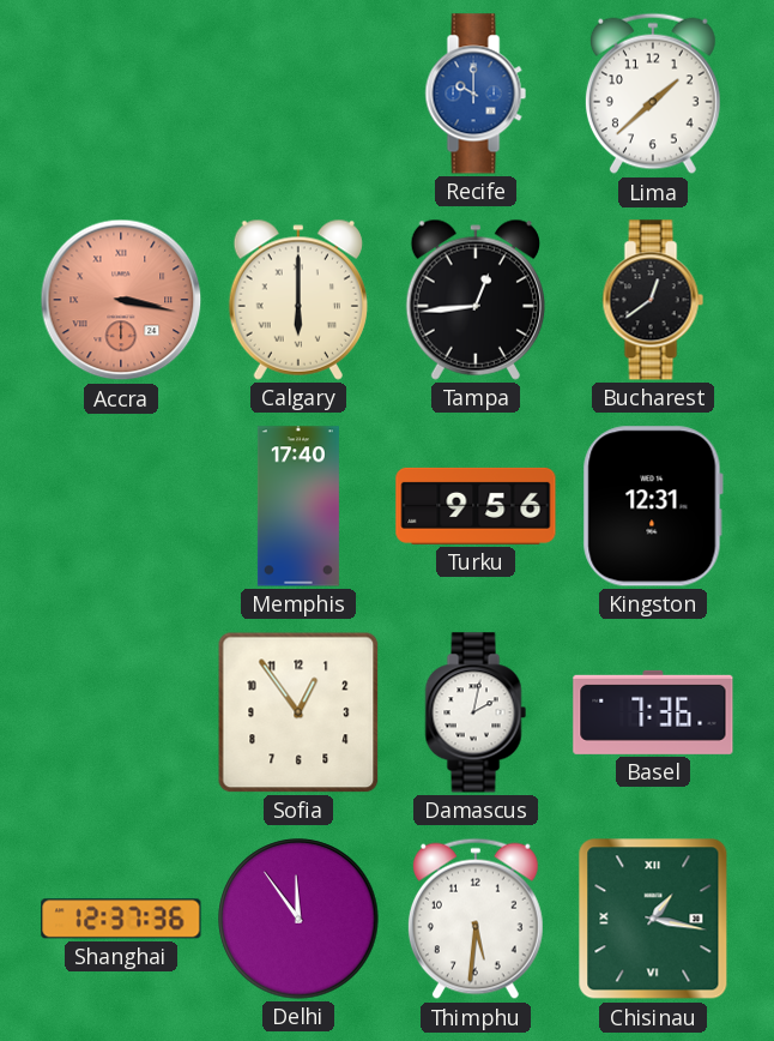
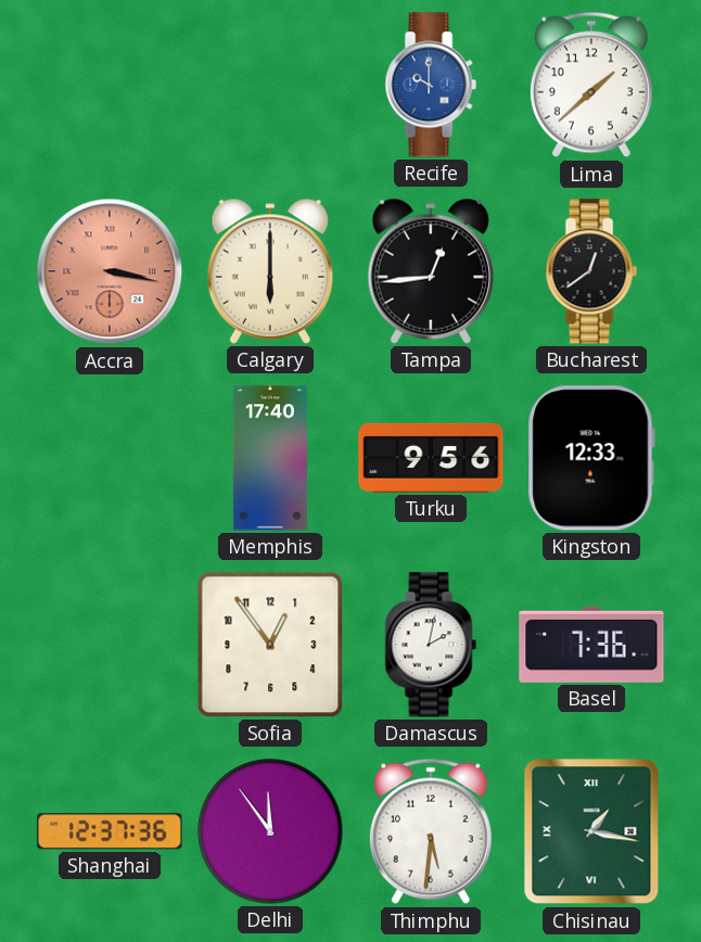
Kingston: 12:31 -> 12:33 (591, 458)
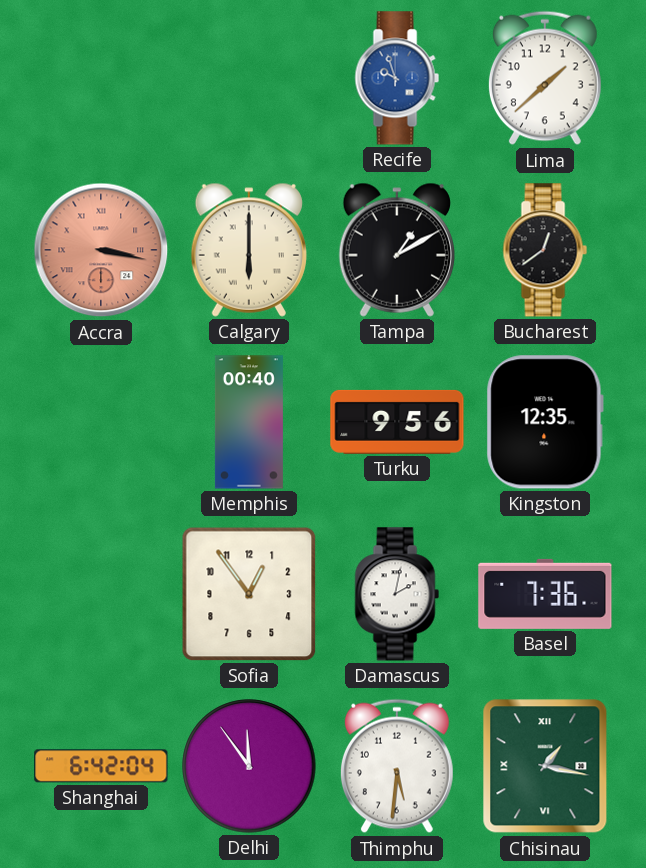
Recife: 10:00 -> 9:57 (397, 78)
Tampa: 12:44 -> 1:10 (397, 250)
Memphis: 17:40 -> 00:40 (249, 422)
Kingston: 12:33 -> 12:35 (545, 422)
Shanghai: 12:37 -> 6:42 (101, 766)
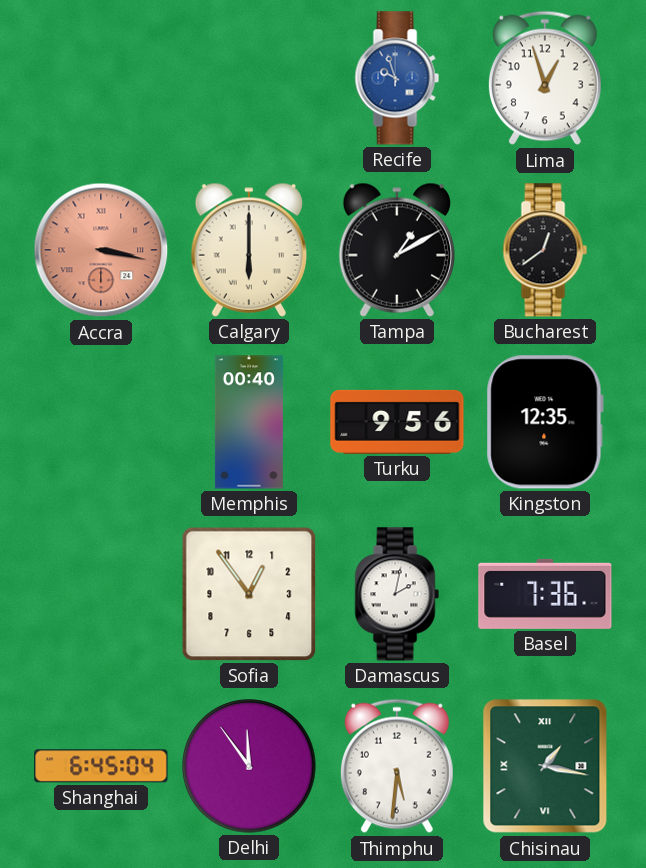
Lima: 1:38 -> 12:57 (545, 78)
Shanghai: 6:42 -> 6:45 (101, 766)
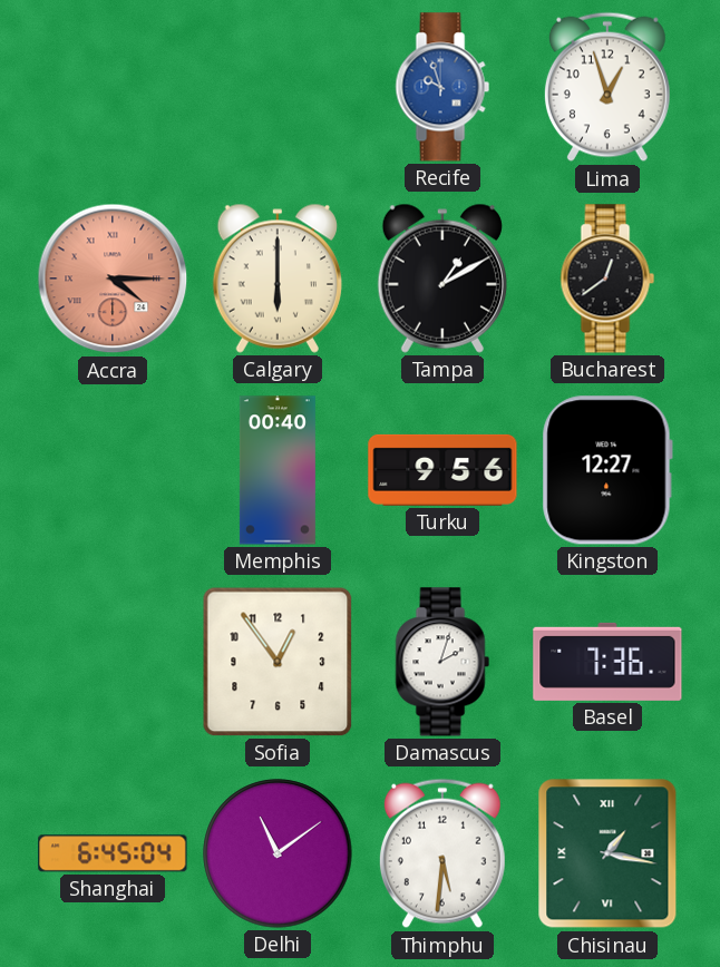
Accra: 3:17 -> 4:15 (113, 279)
Kingston: 12:35 -> 12:27 (607, 470)
Damascus: 2:02 -> 2:03 (442, 662)
Delhi: 11:54 -> 11:09 (278, 853)
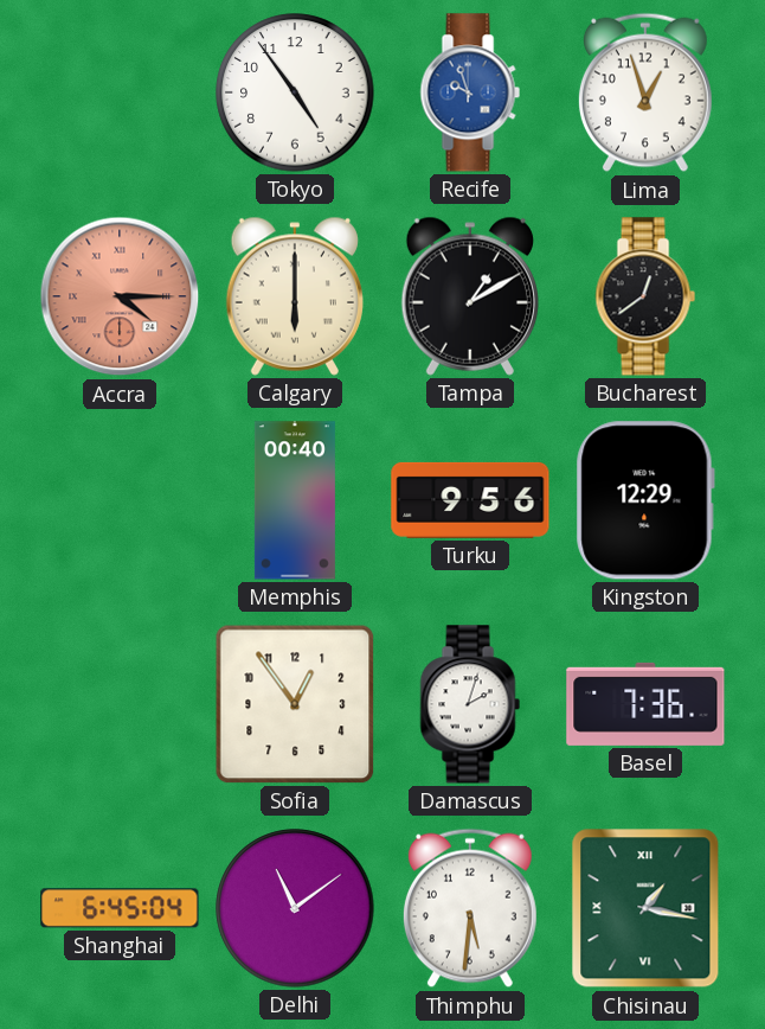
Tokyo: none -> 4:54 (295, 92)
Kingston: 12:27 -> 12:29 (645, 500)
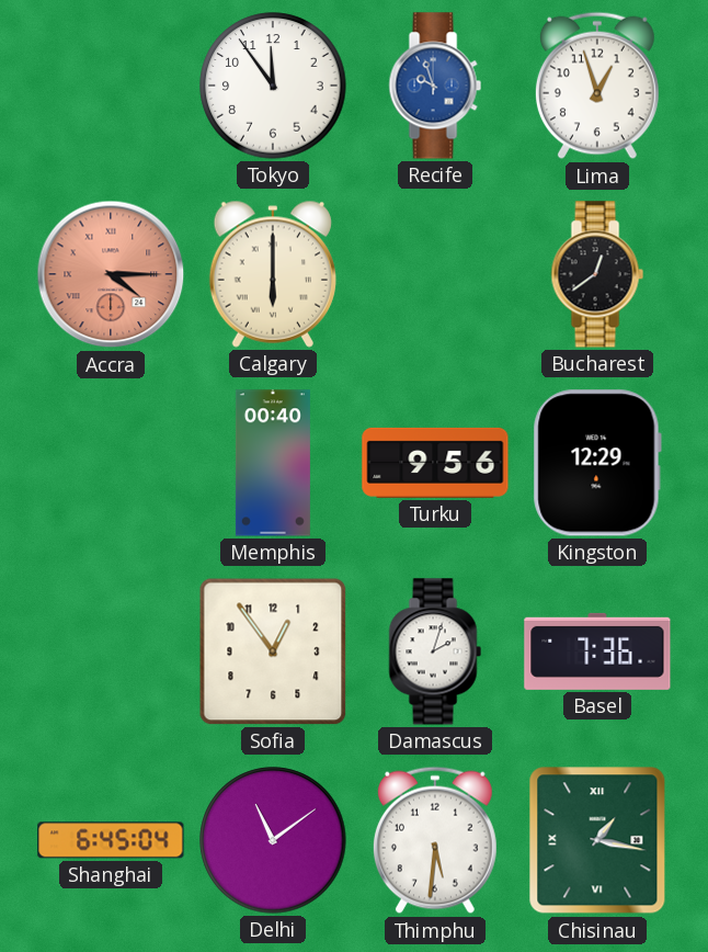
Tokyo: 4:54 -> 11:54 (273, 86)
Tampa: 1:10 -> none (470, 296)
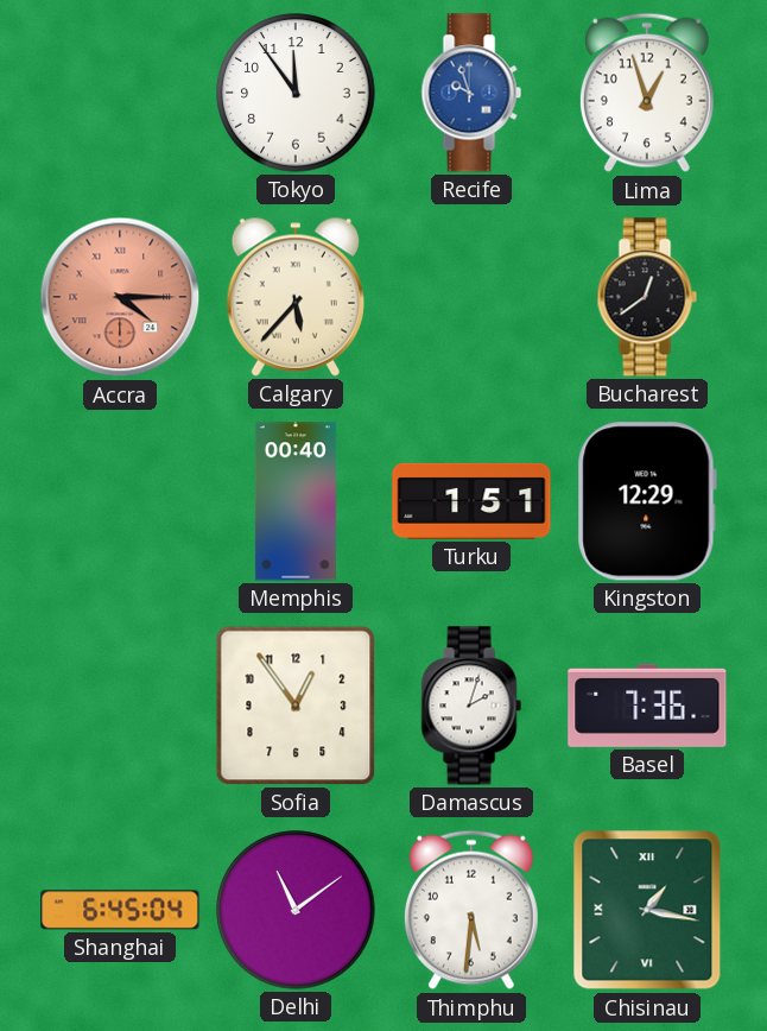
Calgary: 6:00 -> 5:37 (296, 297)
Turku: 9:56 -> 1:51 (471, 501)
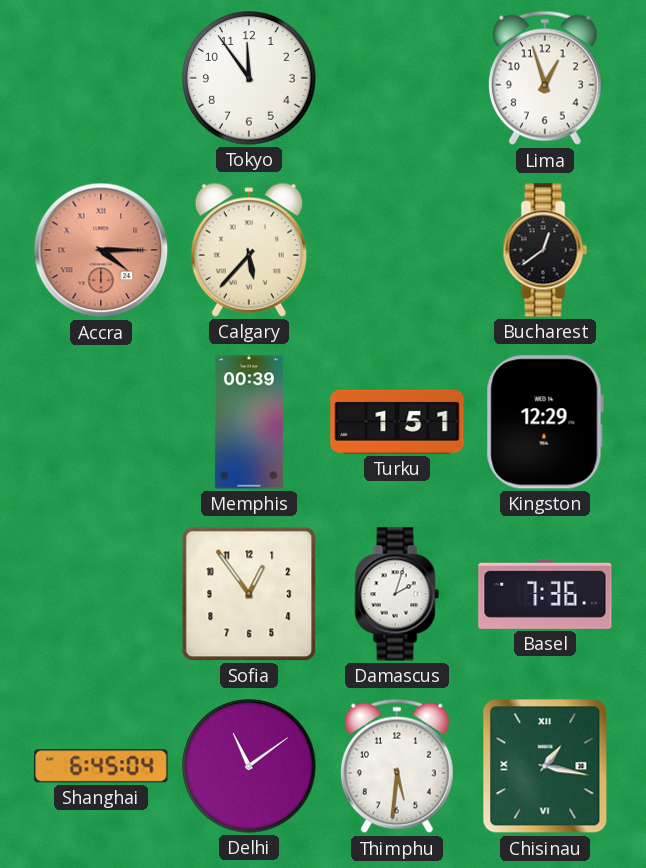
Recife: 9:57 -> none (471, 93)
Memphis: 00:40 -> 00:39 (249, 422)
